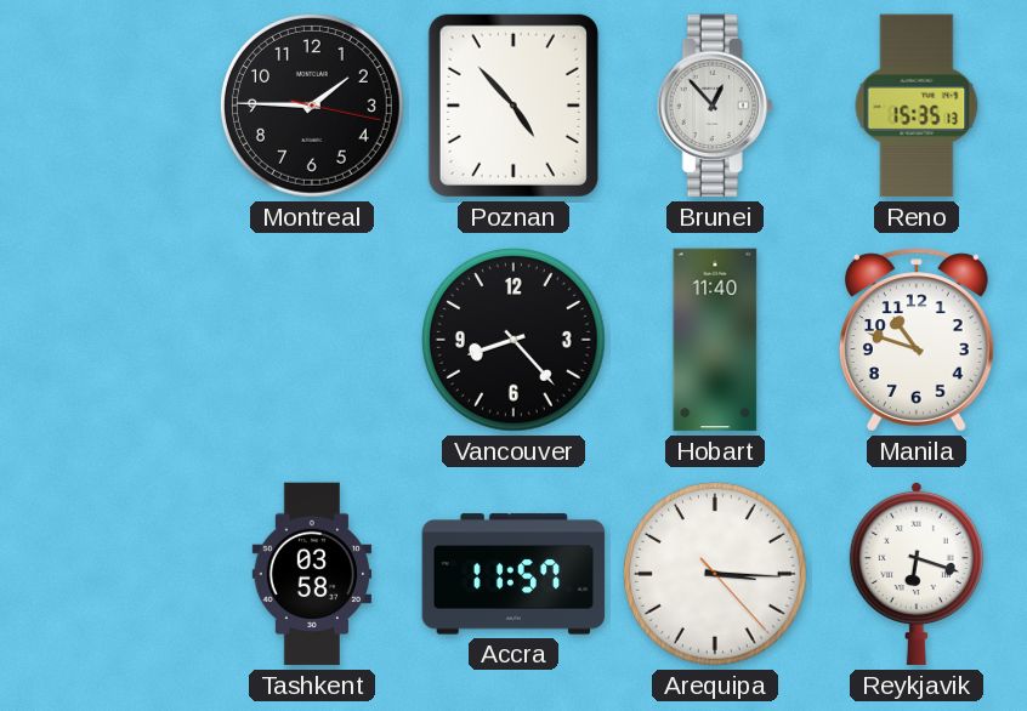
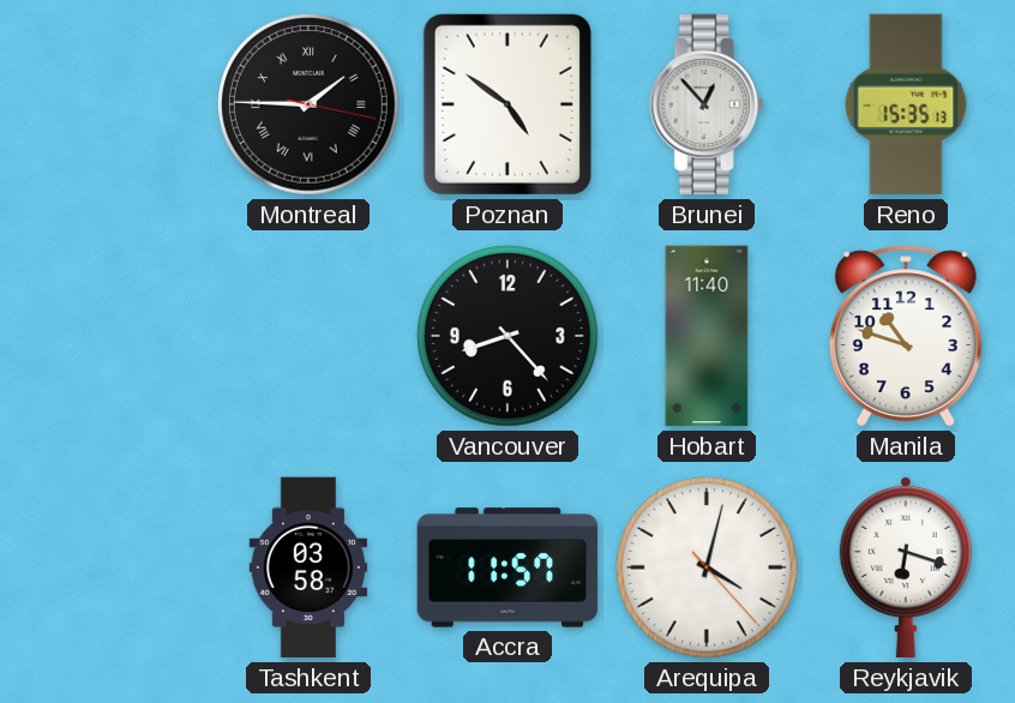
Montreal numerals: Arabic -> Roman (308, 104)
Poznan: 4:53 -> 4:51 (507, 104)
Arequipa: 3:15 -> 4:02 (707, 567)
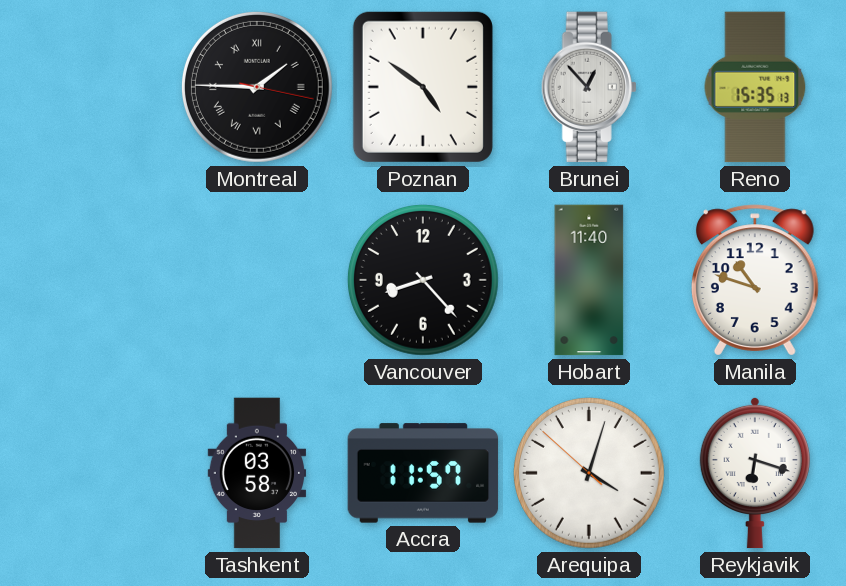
Arequipa: 4:02:23 -> 4:02:52 (589, 473)
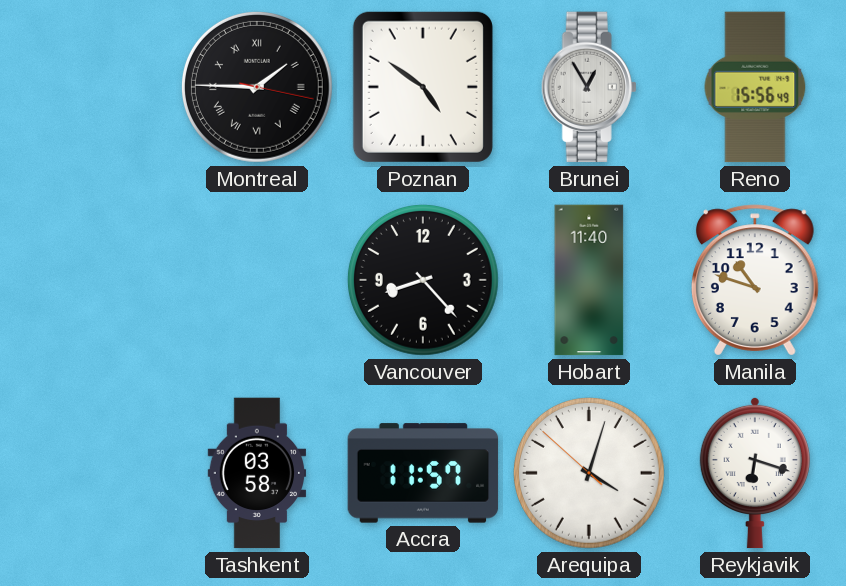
Brunei: 12:53 -> 12:55 (589, 87)
Reno: 15:35 -> 15:56 (755, 87)
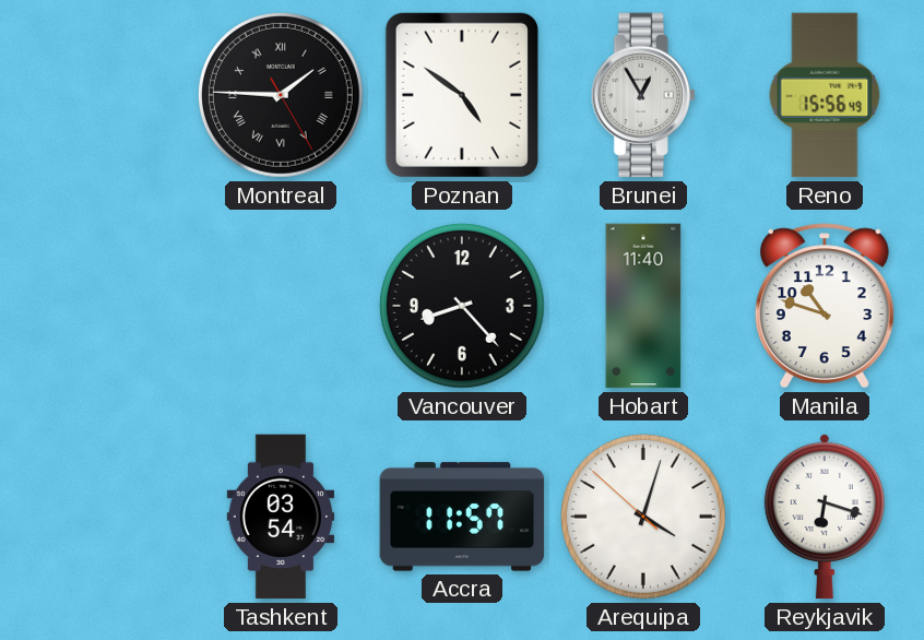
Montreal: 1:45:17 -> 1:45:25 (281, 95)
Tashkent: 03:58 -> 03:54 (281, 517)
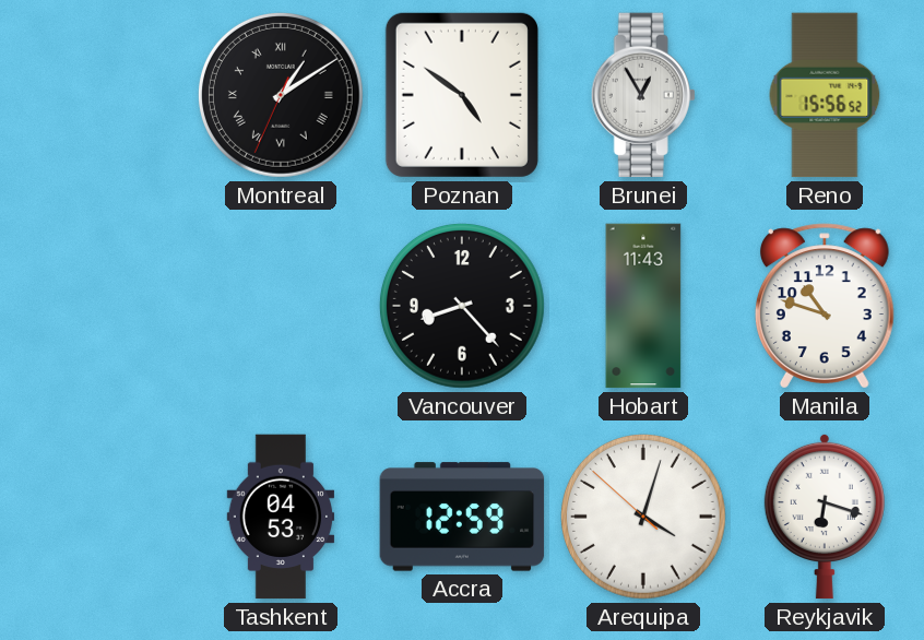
Montreal: 1:45 -> 1:09 (281, 95)
Reno: 15:56:49 -> 15:56:52 (825, 95)
Hobart: 11:40 -> 11:43 (643, 306)
Tashkent: 03:54 -> 04:53 (281, 517)
Accra: 11:57 -> 12:59 (462, 517)
